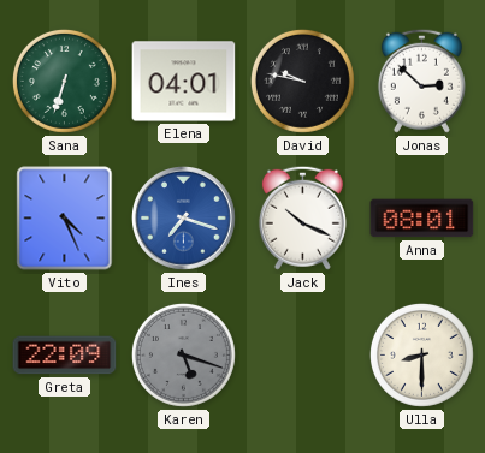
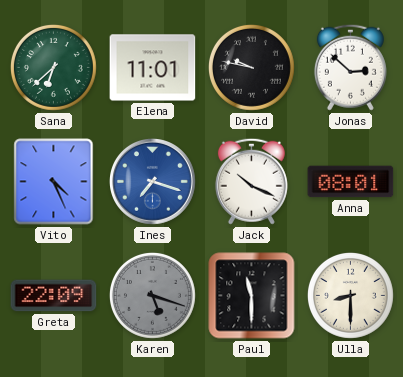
Sana: 6:33 -> 6:38 (53, 67)
Elena: 04:01 -> 11:01 (153, 68)
Paul: none -> 11:30 (252, 296)
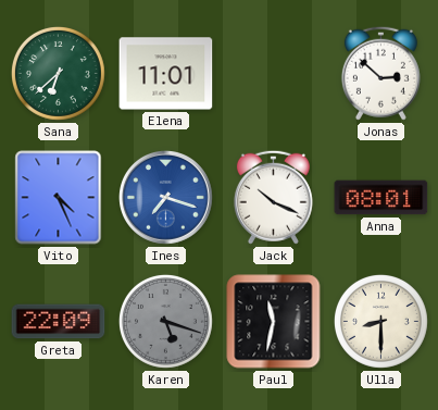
David: 9:47 -> none (251, 67)
Paul: 11:30 -> 11:32 (274, 322)
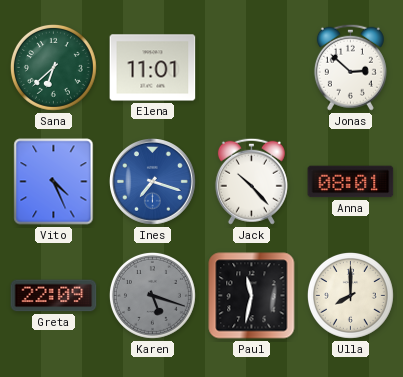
Jack: 10:19 -> 10:23 (251, 181)
Ulla: 8:30 -> 8:00 (350, 295)
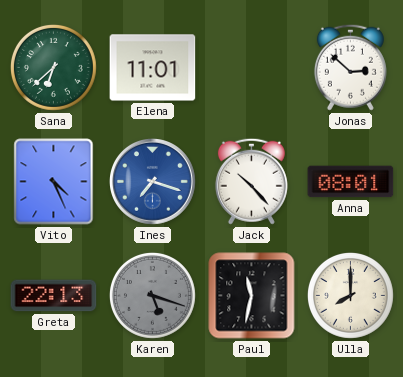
Greta: 22:09 -> 22:13 (54, 296)
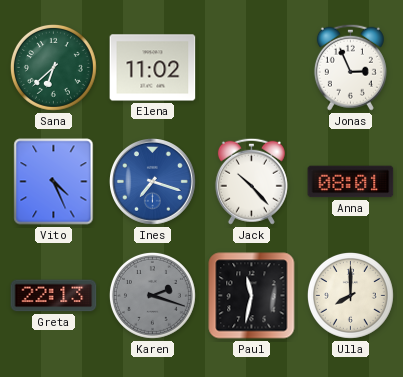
Elena: 11:01 -> 11:02 (153, 68)
Jonas: 2:52 -> 2:56 (350, 67)
Karen: 5:18 -> 2:18 (152, 295)
